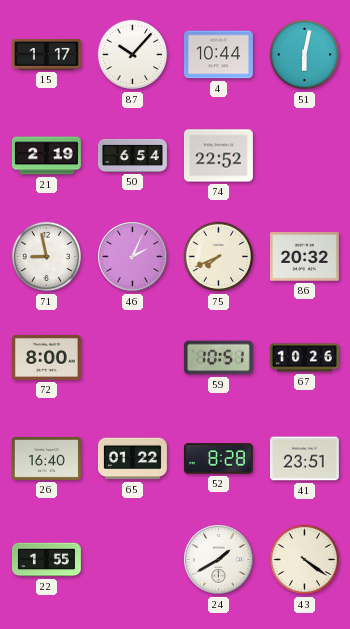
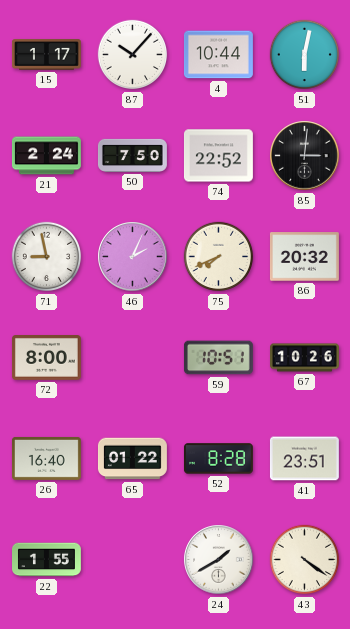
21: 2:19 -> 2:24 (46, 156)
50: 6:54 -> 7:50 (133, 155)
85: none -> 3:01 (305, 156)
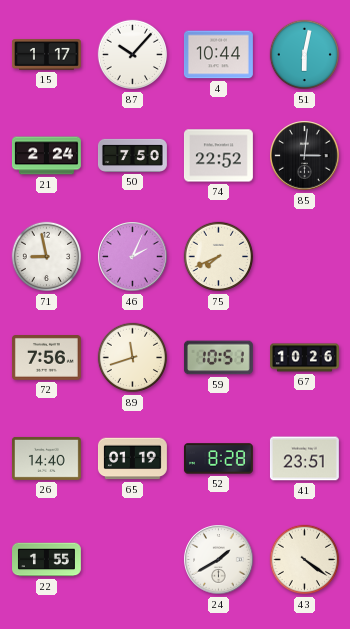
86: 20:32 -> none (304, 257)
72: 8:00 -> 7:56 (46, 358)
89: none -> 11:42 (133, 358)
26: 16:40 -> 14:40 (46, 458)
65: 01:22 -> 01:19 (132, 459)
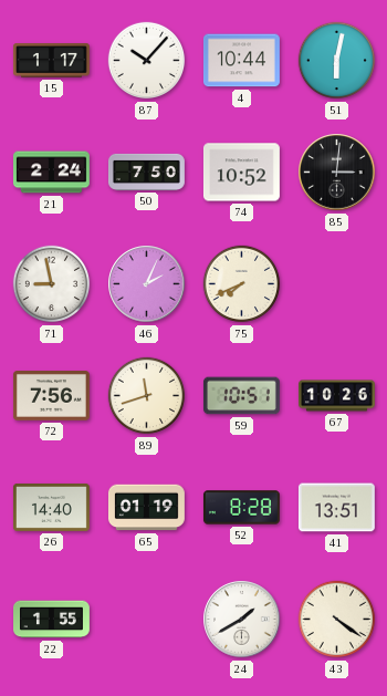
74: 22:52 -> 10:52 (241, 173)
41: 23:51 -> 13:51 (336, 508)
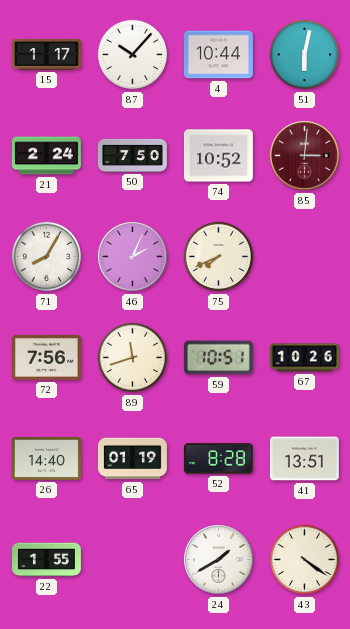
85 dial: black -> burgundy (305, 156)
71: 8:58 -> 8:05 (47, 257)
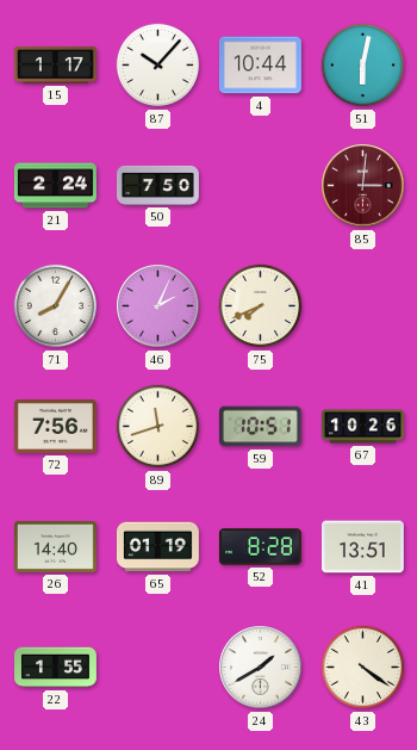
74: 10:52 -> none (218, 156)
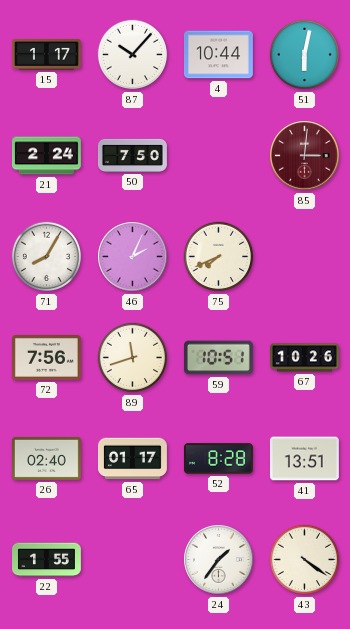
26: 14:40 -> 02:40 (46, 458)
65: 01:19 -> 01:17 (132, 459)
24: 1:40 -> 1:36 (219, 560)
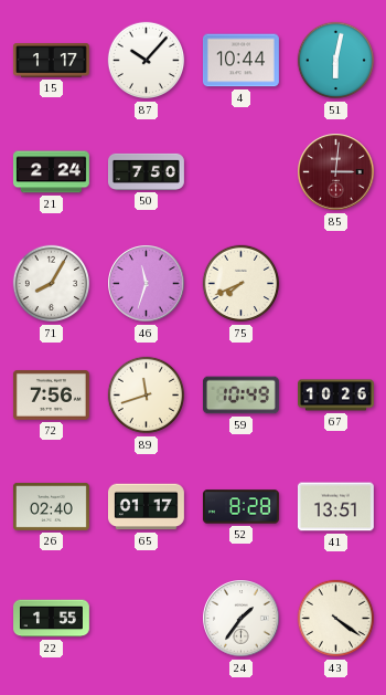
46: 2:04 -> 11:33 (147, 284)
59: 10:51 -> 10:49 (240, 396)
